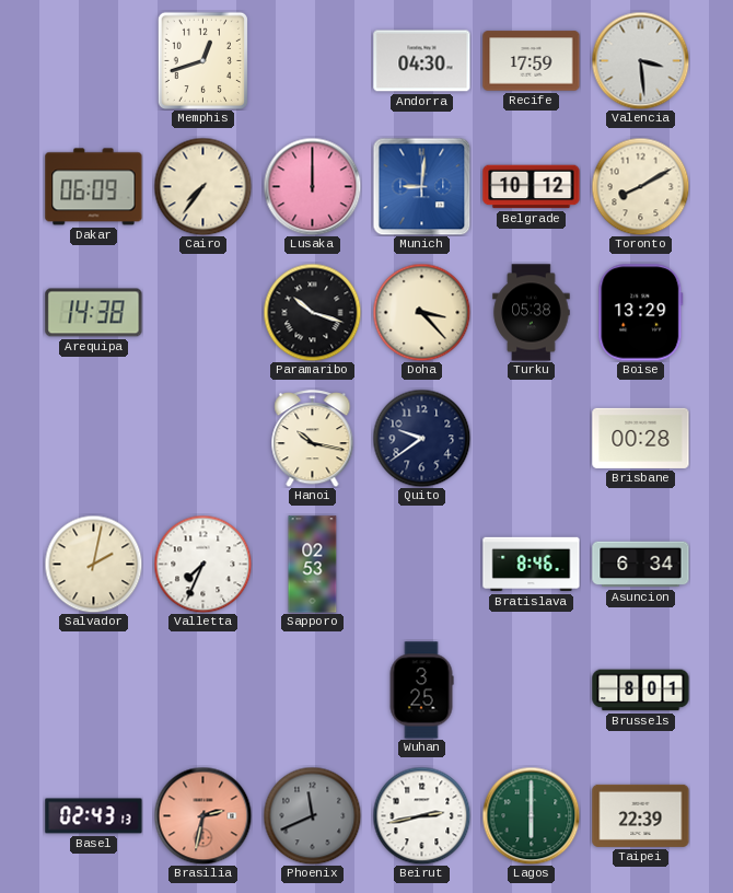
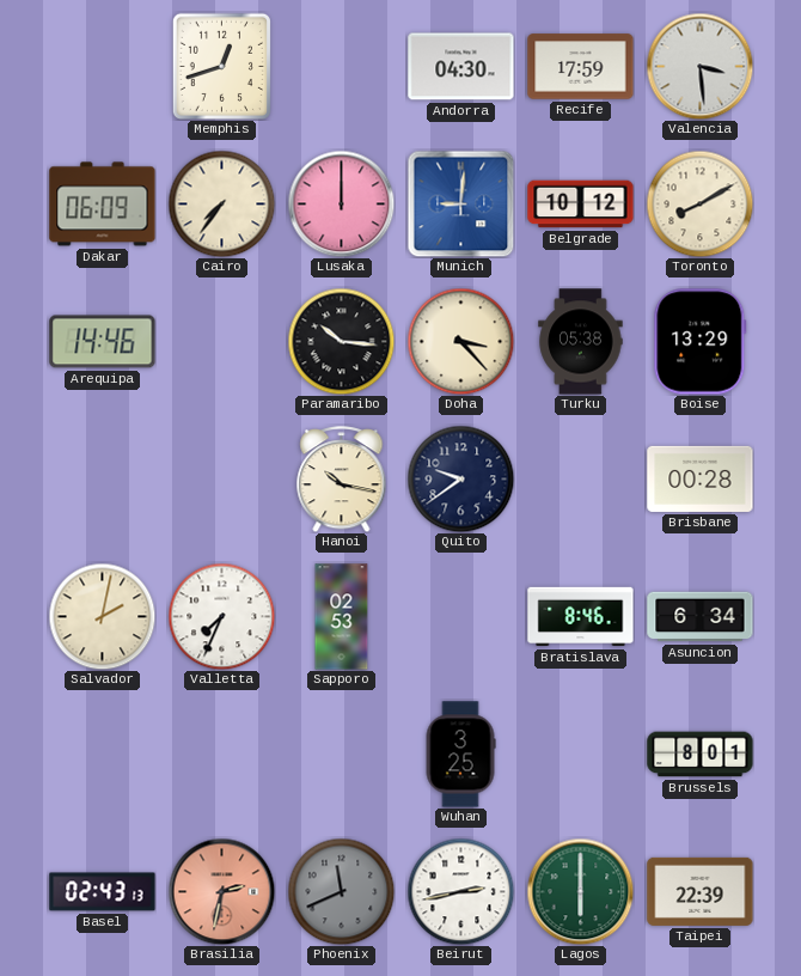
Arequipa: 14:38 -> 14:46 (103, 342)
Paramaribo: 10:18 -> 10:16 (341, 341)
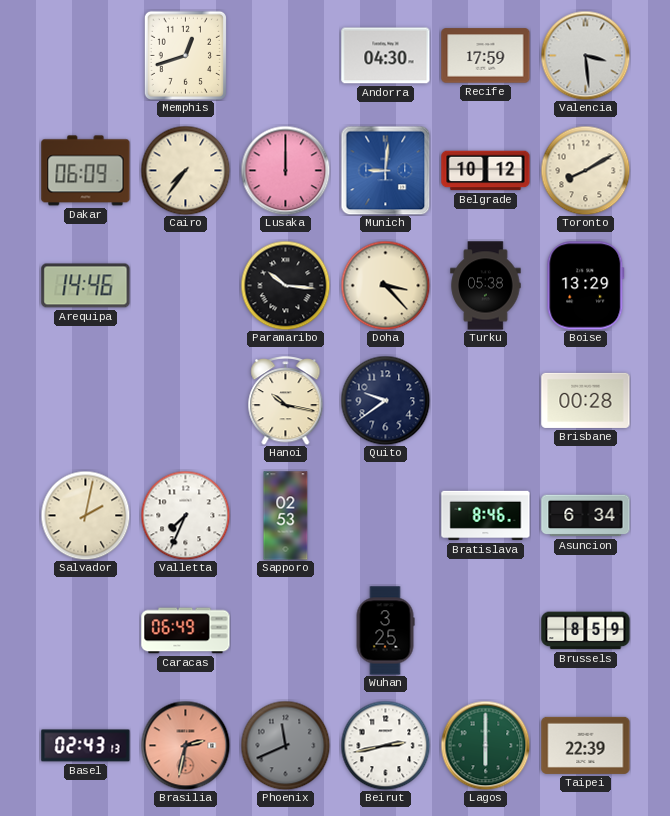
Caracas: none -> 06:49 (186, 631)
Brussels: 8:01 -> 8:59 (586, 631)
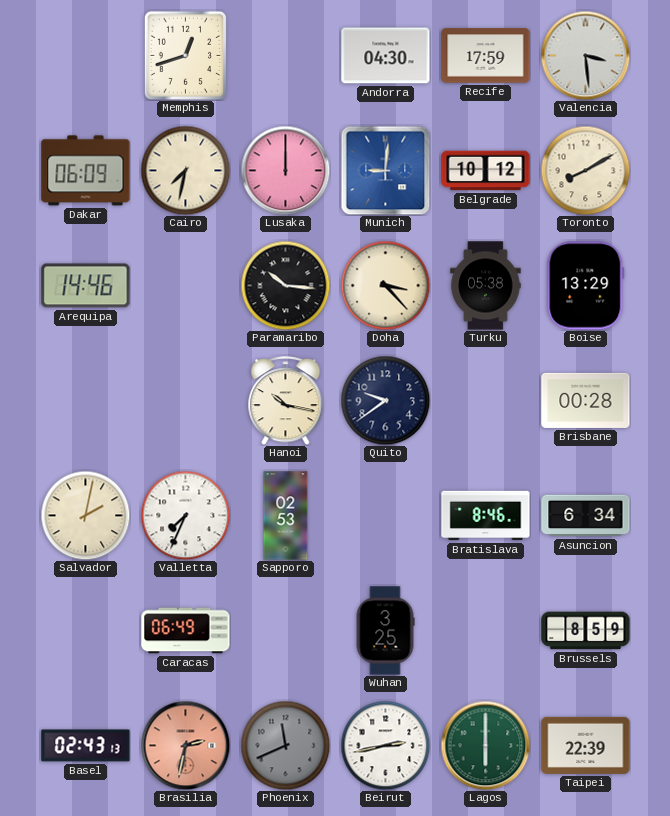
Cairo: 7:36 -> 7:32 (185, 170)
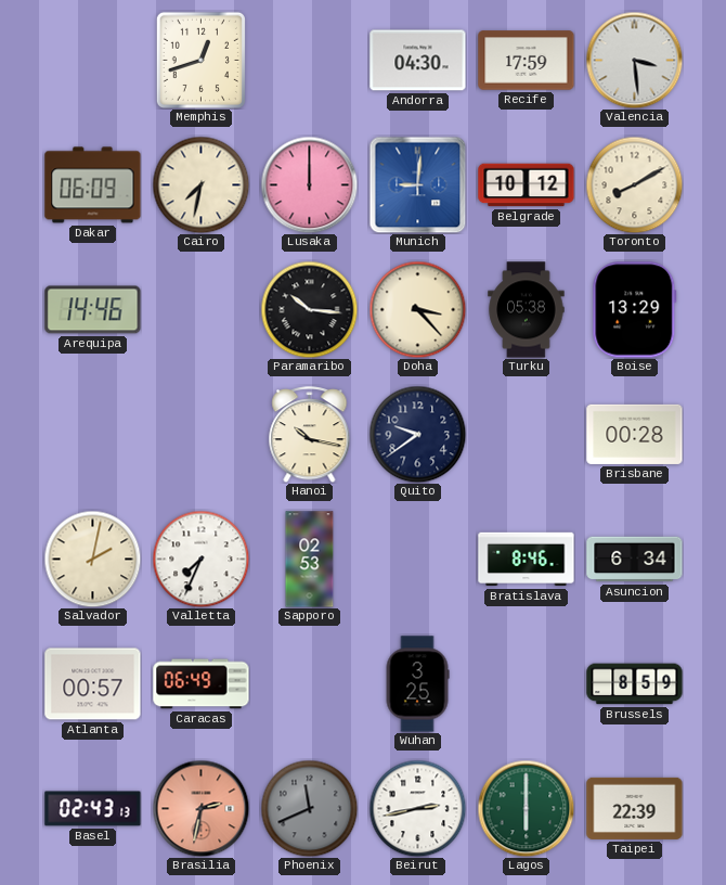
Atlanta: none -> 00:57 (93, 684)
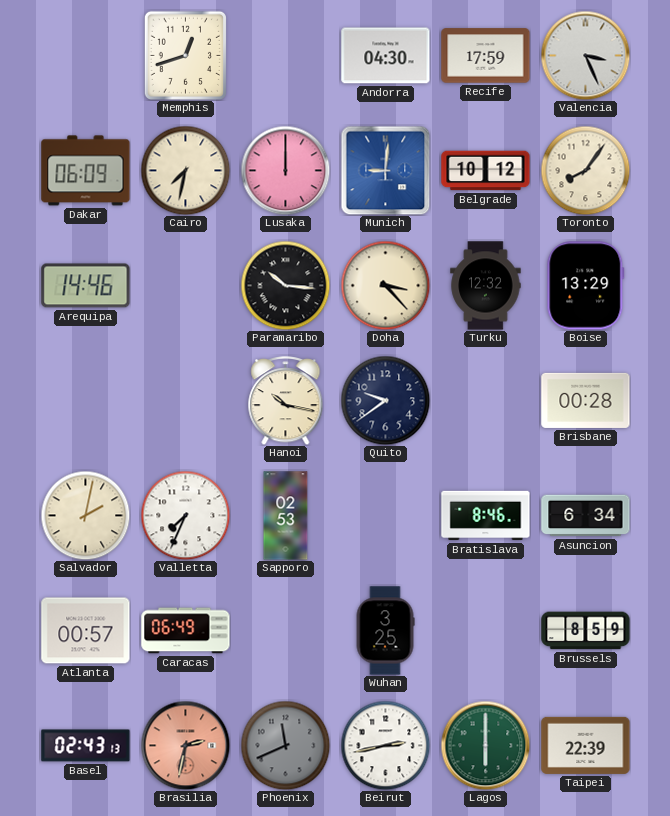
Valencia: 3:29 -> 3:26 (585, 55)
Toronto: 8:10 -> 8:06 (585, 170)
Turku: 05:38 -> 12:32 (486, 286)
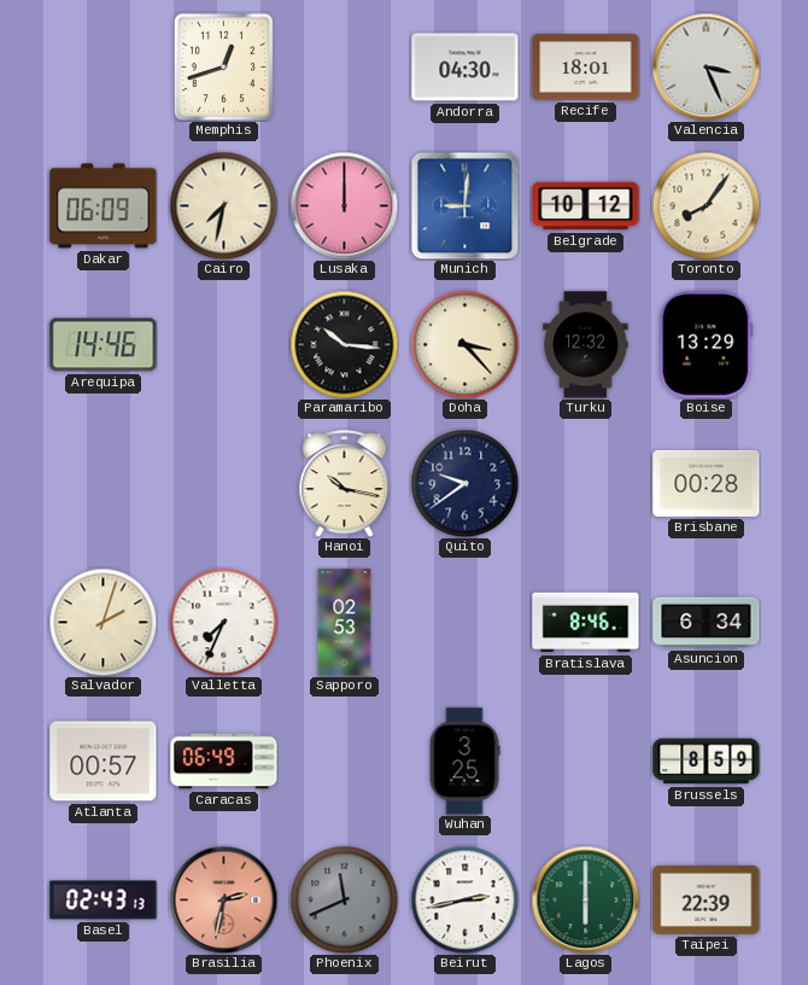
Recife: 17:59 -> 18:01 (586, 68)
Salvador: 2:02 -> 2:03 (103, 622)
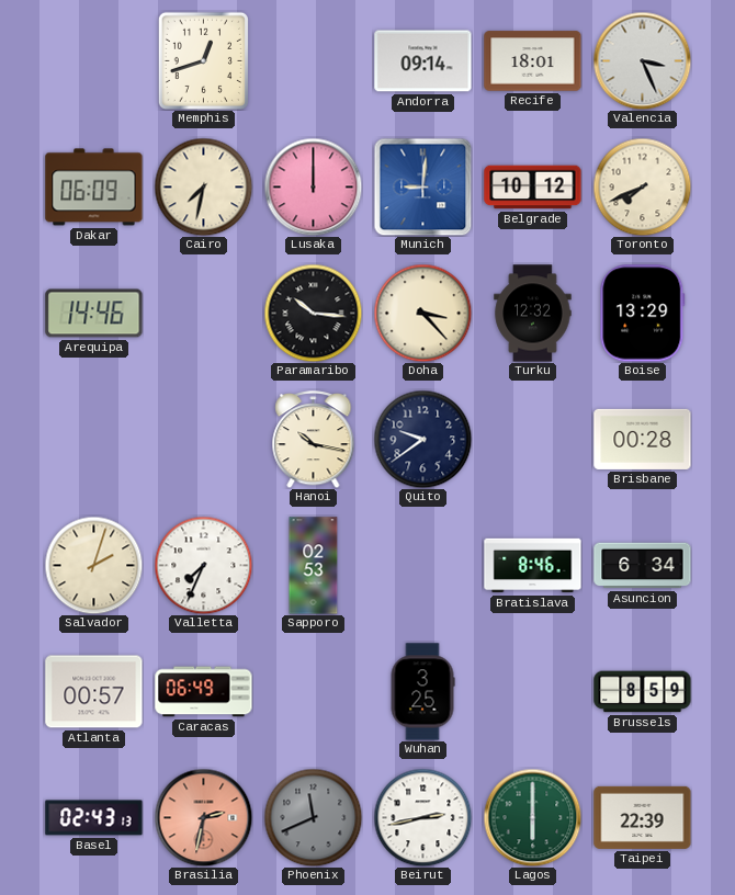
Andorra: 04:30 -> 09:14 (423, 61)
Toronto: 8:06 -> 7:41 (642, 186)
